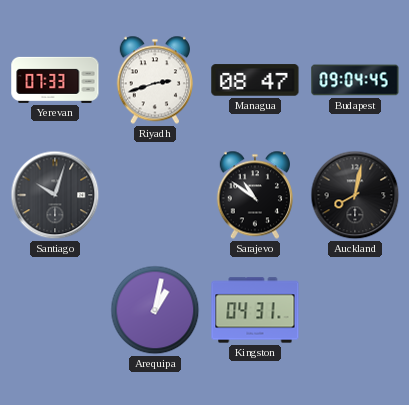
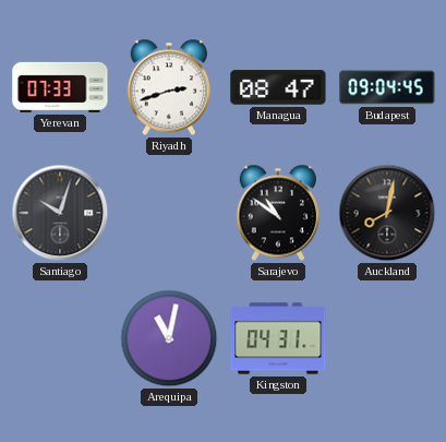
Arequipa: 1:02 -> 11:02 (169, 338)
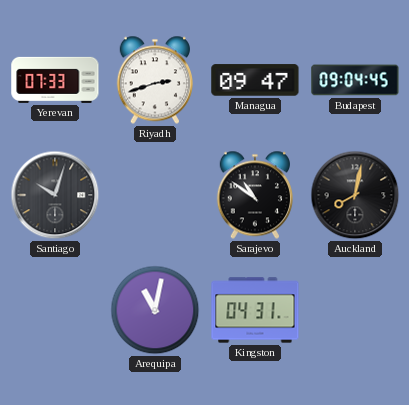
Managua: 08:47 -> 09:47 (255, 80)
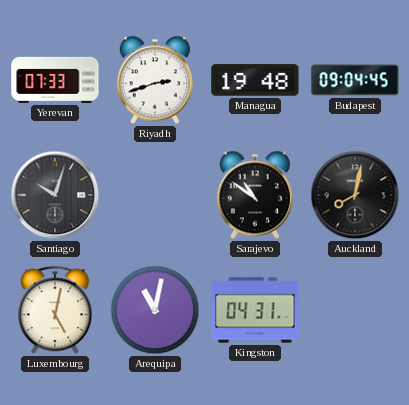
Managua: 09:47 -> 19:48 (255, 80)
Luxembourg: none -> 5:02 (55, 311)
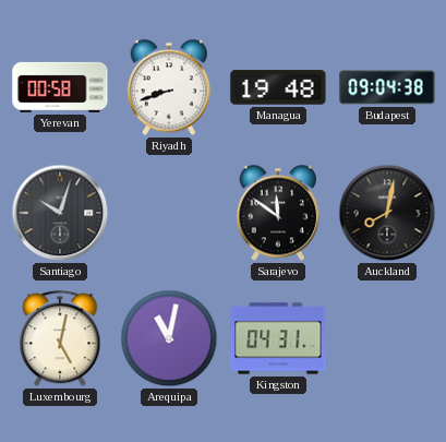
Yerevan: 07:33 -> 00:58 (60, 87)
Riyadh: 2:42 -> 8:42 (168, 87)
Budapest: 09:04:45 -> 09:04:38 (387, 87)
Sarajevo: 10:51 -> 11:51 (277, 213)
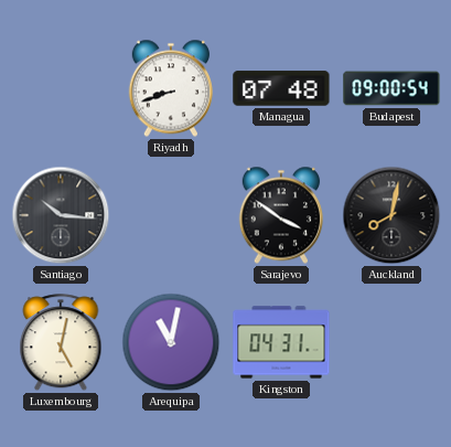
Yerevan: 00:58 -> none (60, 87)
Managua: 19:48 -> 07:48 (281, 88)
Budapest: 09:04 -> 09:00 (391, 88)
Santiago: 10:03 -> 10:16 (61, 215)
Sarajevo: 11:51 -> 3:51 (280, 215)
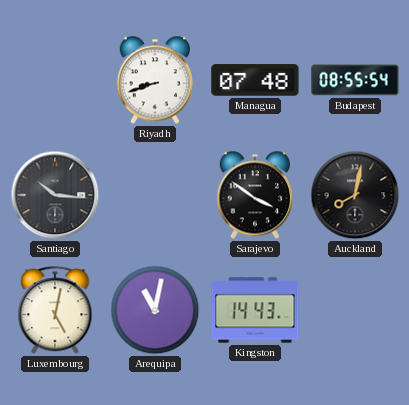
Budapest: 09:00 -> 08:55 (355, 80)
Kingston: 04:31 -> 14:43 (255, 310)
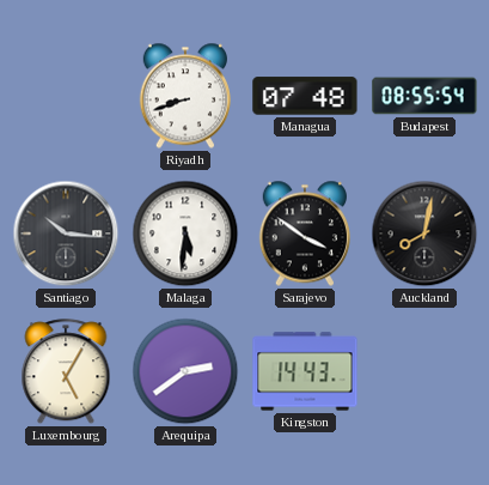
Malaga: none -> 5:31 (185, 234)
Luxembourg: 5:02 -> 5:05 (66, 372)
Arequipa: 11:02 -> 2:39 (185, 371)
